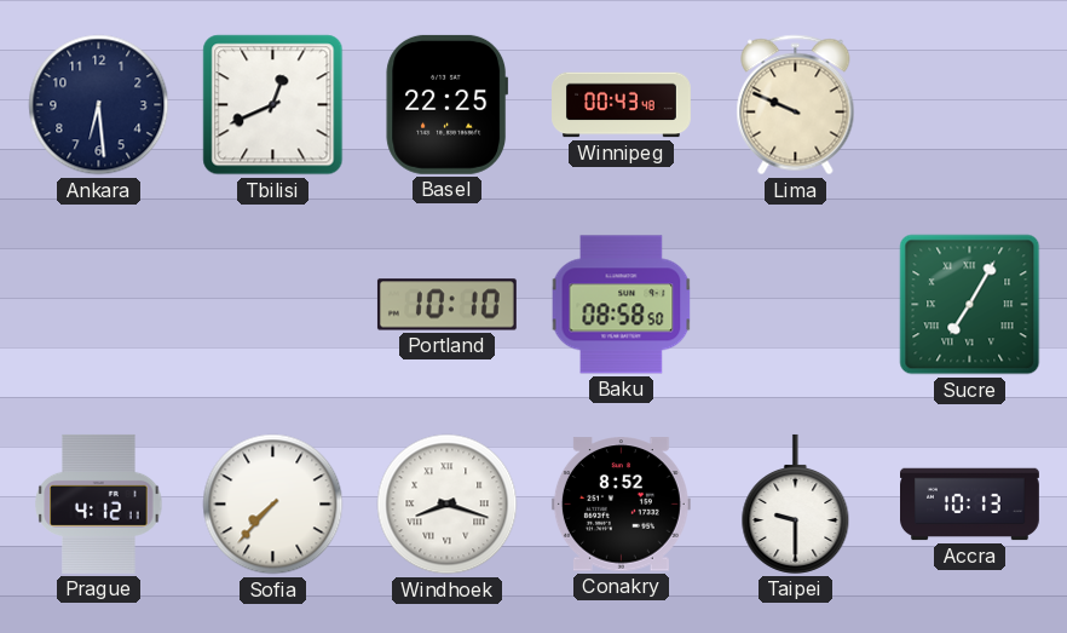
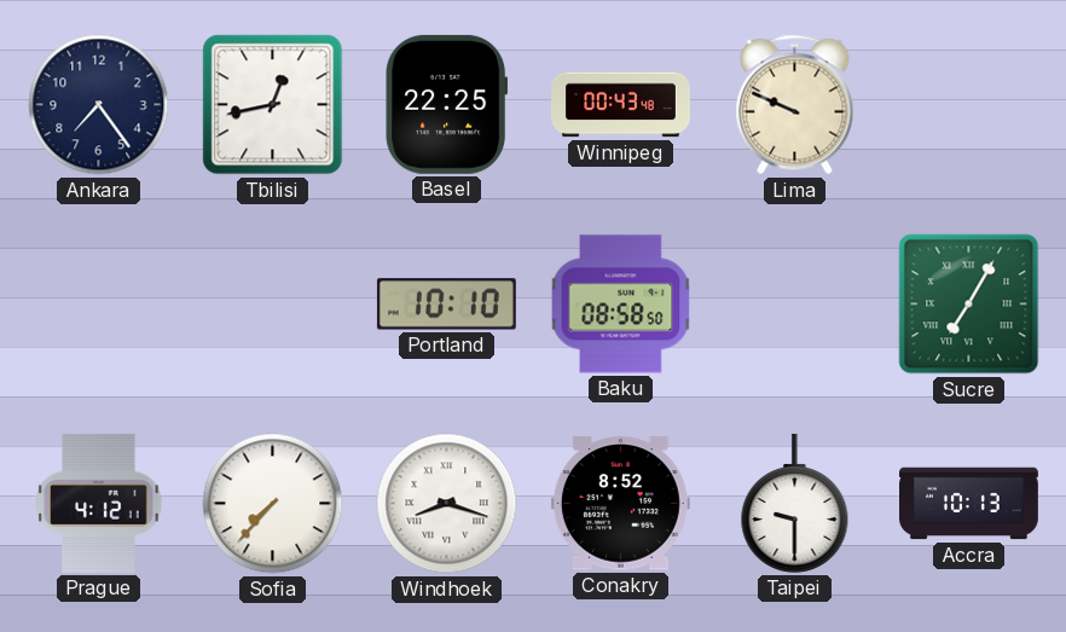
Ankara: 6:29 -> 7:24 (99, 105)
Tbilisi: 12:41 -> 12:43 (273, 105)
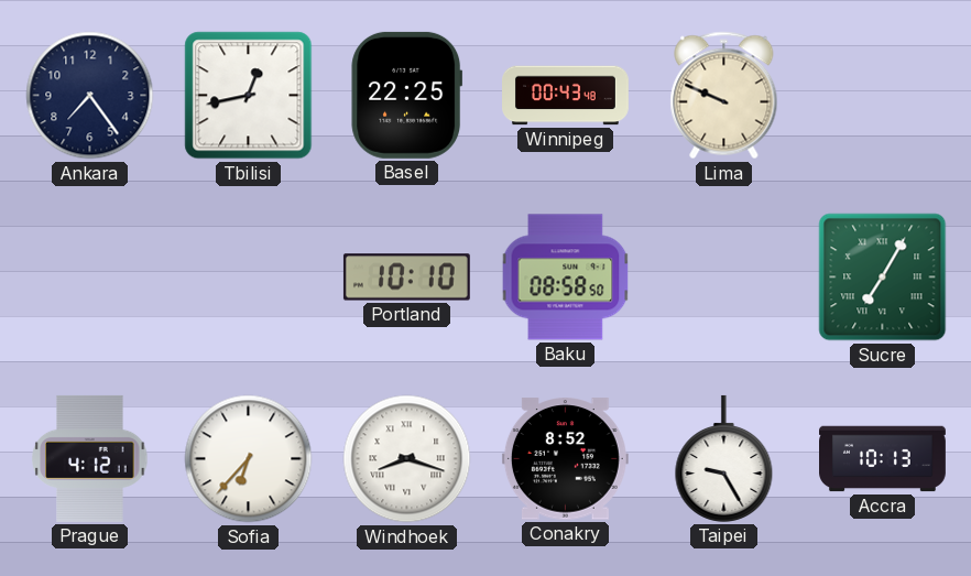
Sofia: 7:37 -> 6:37 (249, 459)
Taipei: 9:30 -> 9:25 (724, 458)
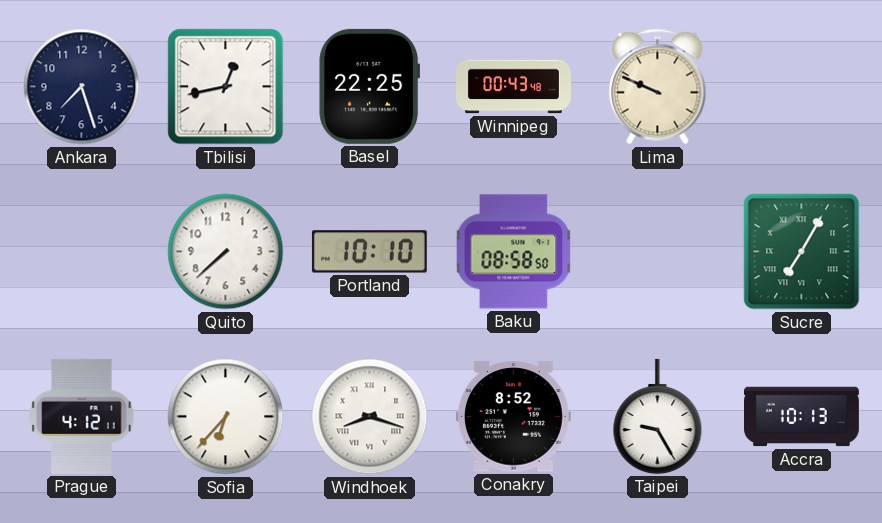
Ankara: 7:24 -> 7:27 (82, 87)
Quito: none -> 7:38 (226, 252)
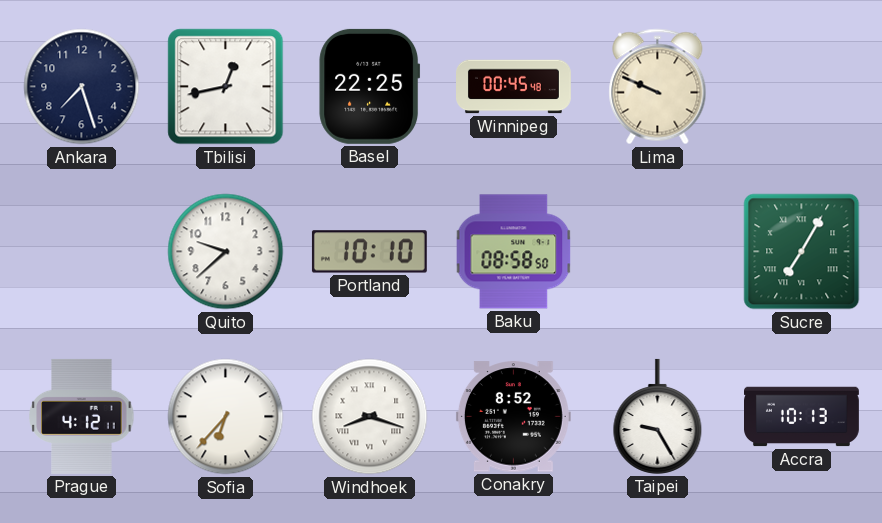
Winnipeg: 00:43 -> 00:45 (514, 87)
Quito: 7:38 -> 9:38 (226, 252)
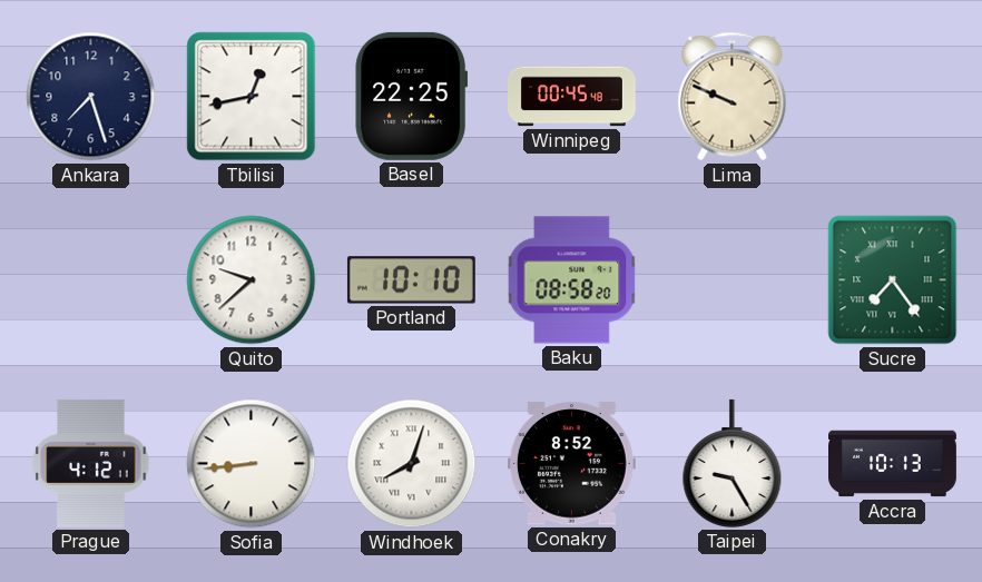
Baku: 08:58:50 -> 08:58:20 (572, 280)
Sucre: 7:05 -> 7:24 (893, 280)
Sofia: 6:37 -> 8:44 (252, 464)
Windhoek: 8:18 -> 8:03 (412, 464)
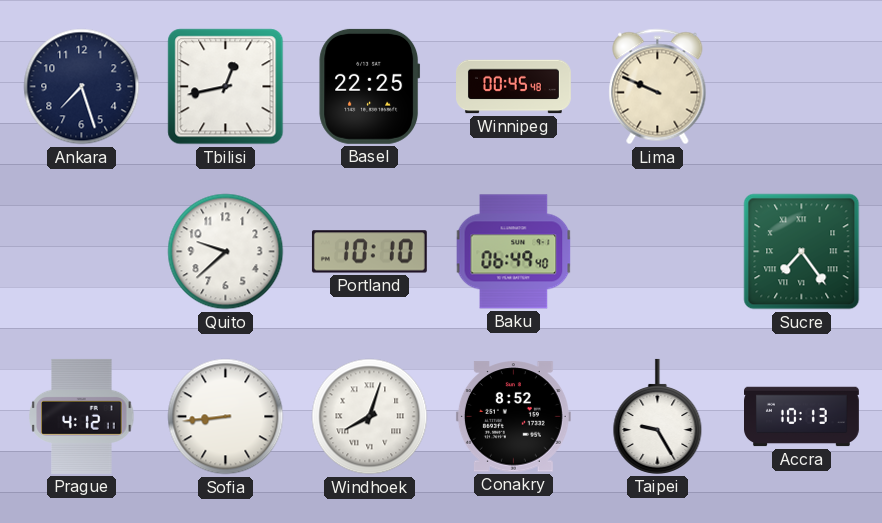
Baku: 08:58 -> 06:49 (514, 252)
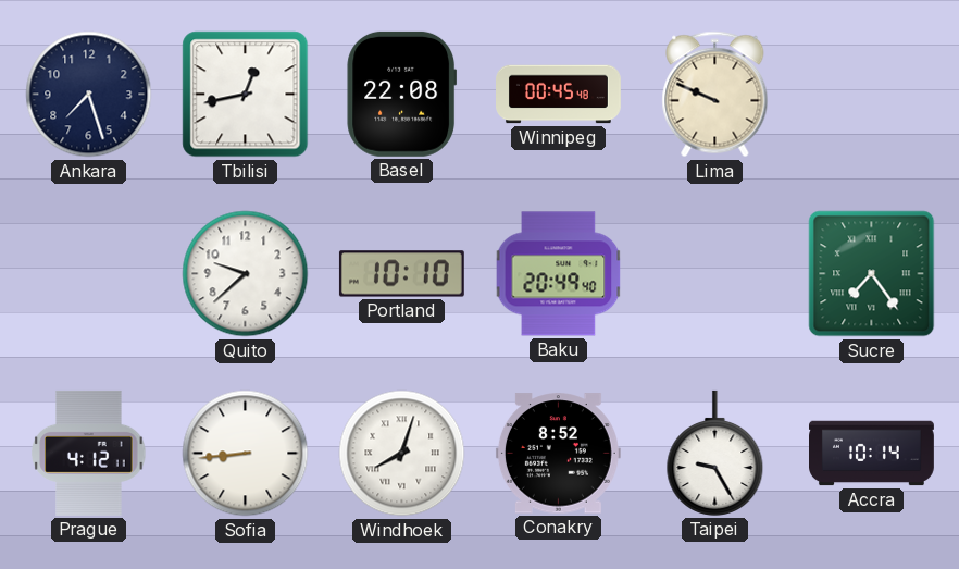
Basel: 22:25 -> 22:08 (402, 94)
Baku: 06:49 -> 20:49 (559, 274)
Accra: 10:13 -> 10:14 (872, 454)
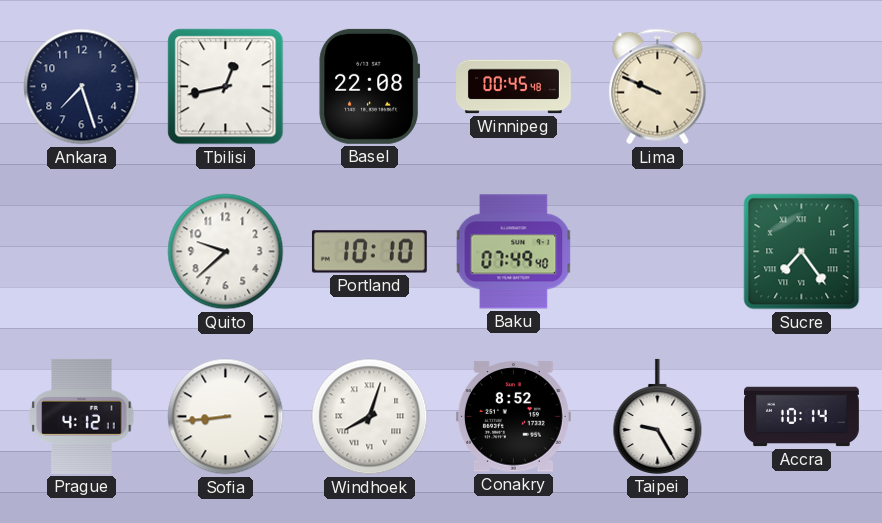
Baku: 20:49 -> 07:49 (514, 252)
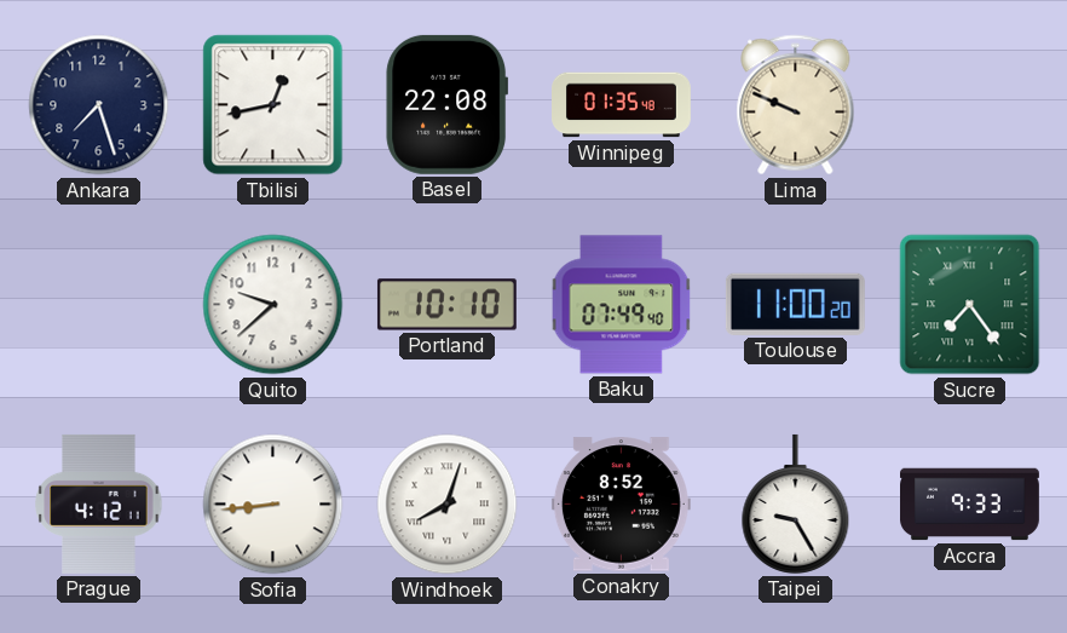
Winnipeg: 00:45 -> 01:35 (622, 105)
Toulouse: none -> 11:00 (795, 304)
Accra: 10:14 -> 9:33 (970, 505)
